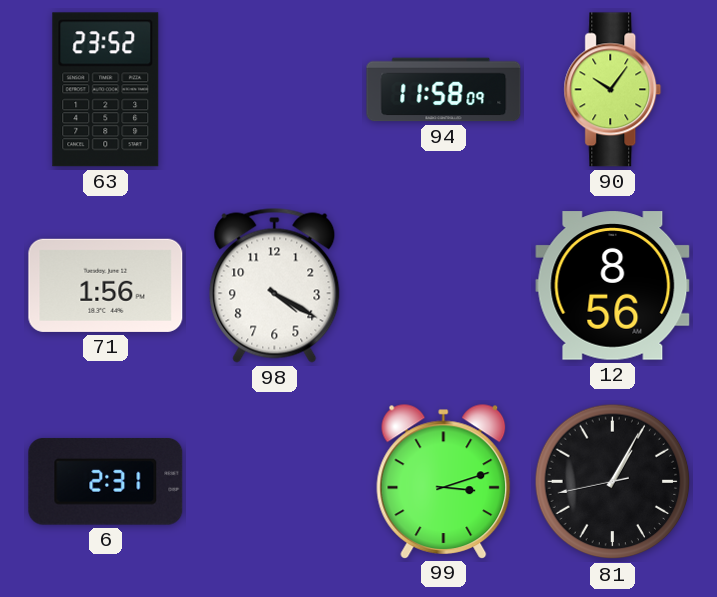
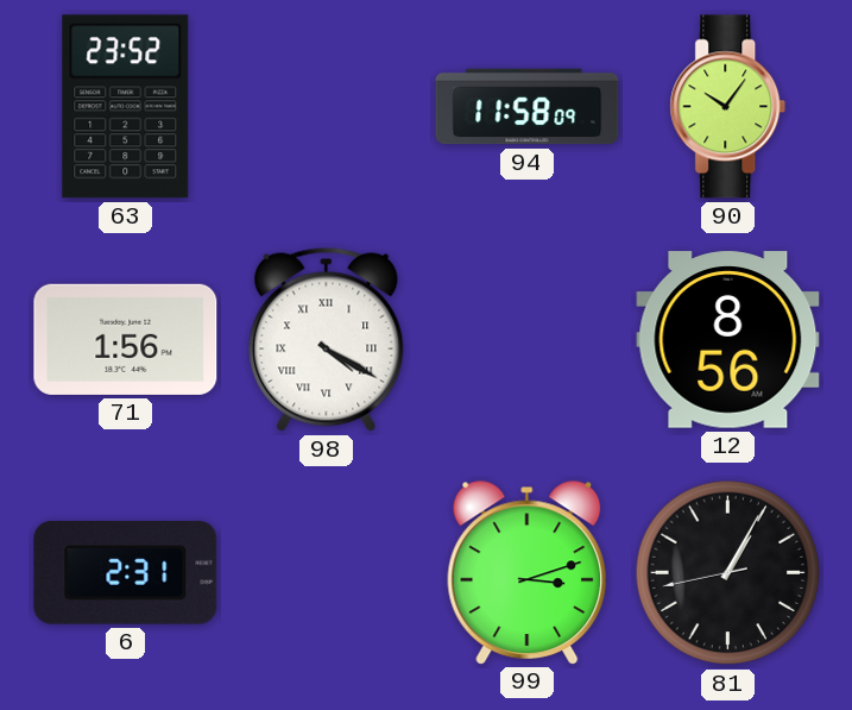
98 numerals: Arabic -> Roman (327, 339)
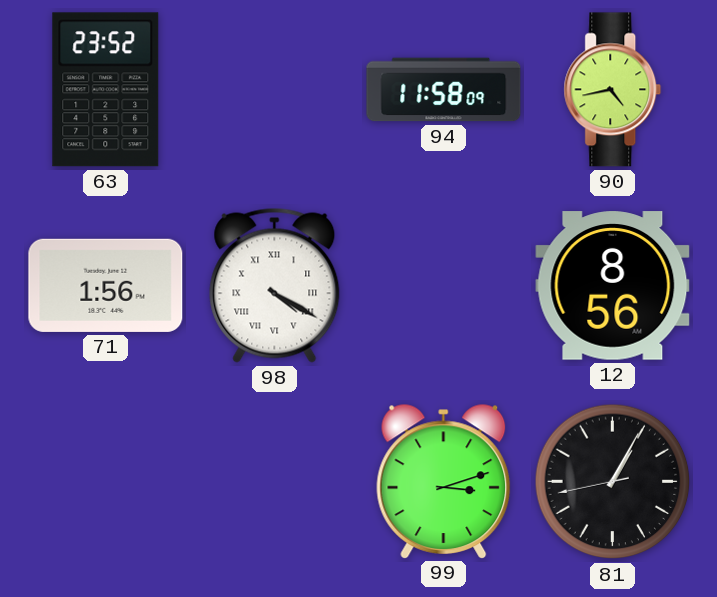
90: 10:06 -> 4:43 (613, 90)
6: 2:31 -> none (126, 572)
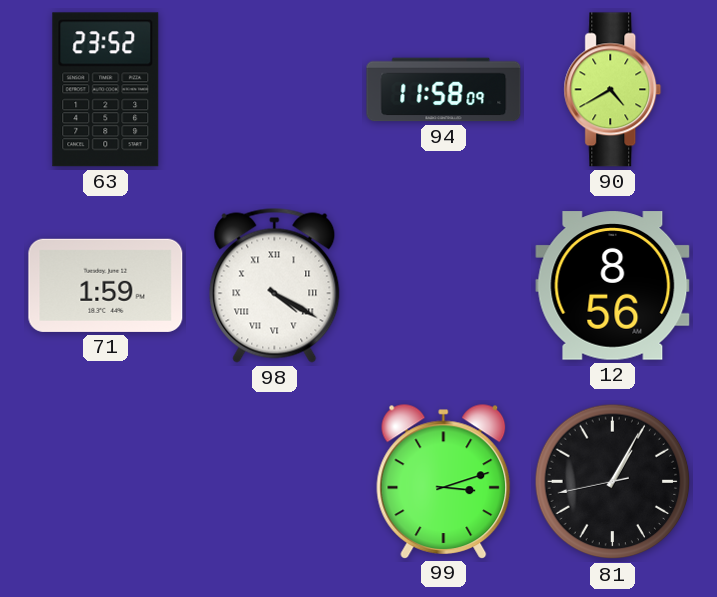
90: 4:43 -> 4:40 (613, 90)
71: 1:56 -> 1:59 (106, 285)
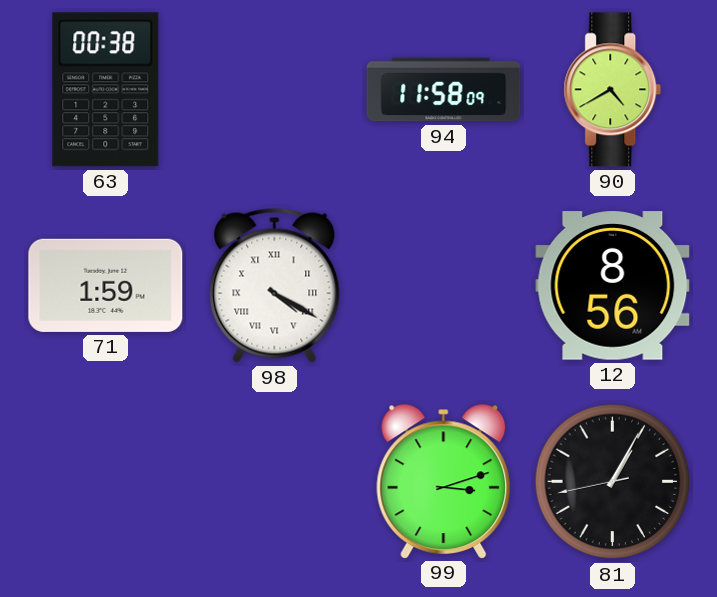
63: 23:52 -> 00:38 (106, 90)
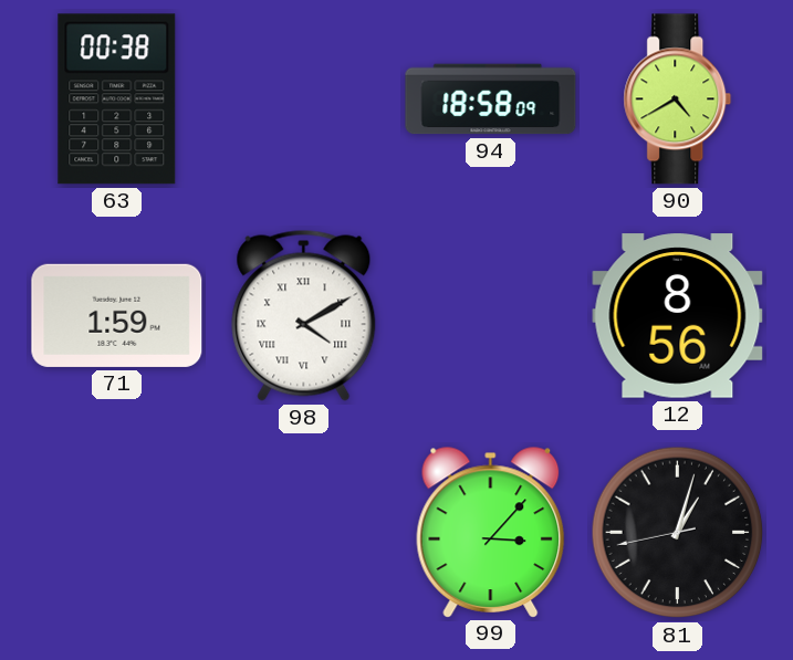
94: 11:58 -> 18:58 (491, 99)
98: 4:20 -> 4:10 (304, 315)
99: 3:12 -> 3:07 (491, 532)
81: 1:04 -> 1:02 (678, 533)
